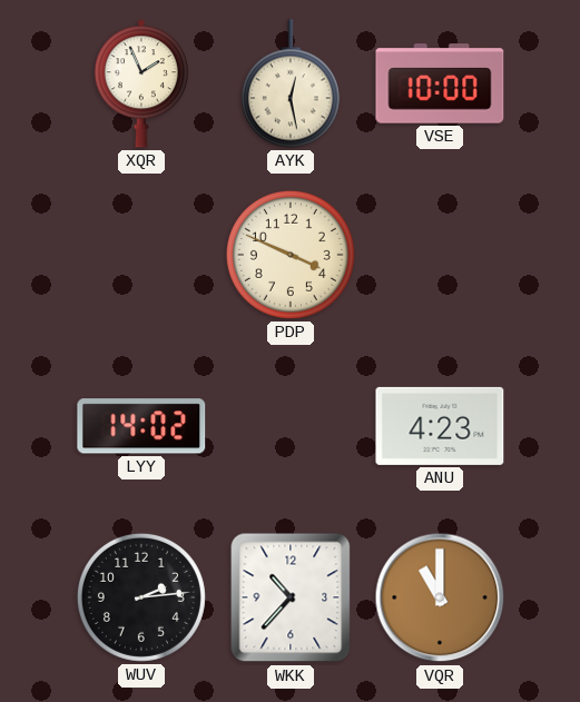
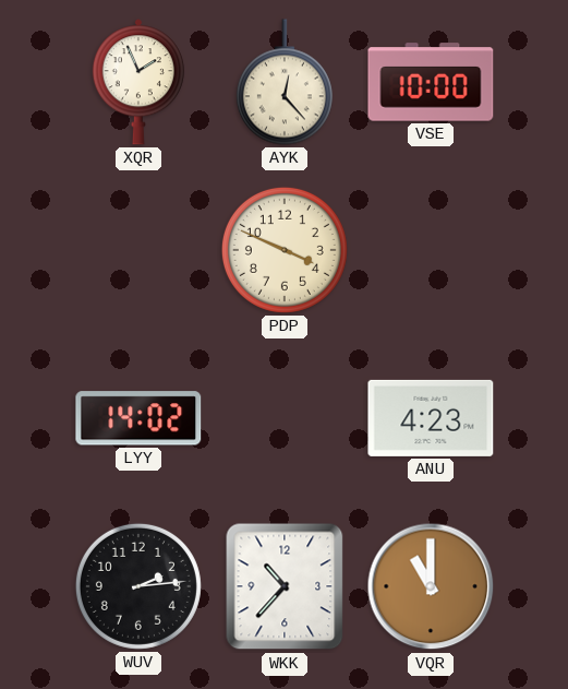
AYK: 12:28 -> 12:23 (285, 82)
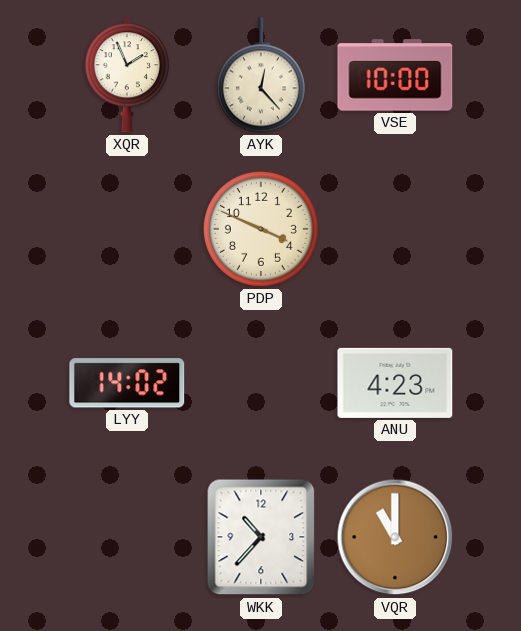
WUV: 2:14 -> none (138, 586)
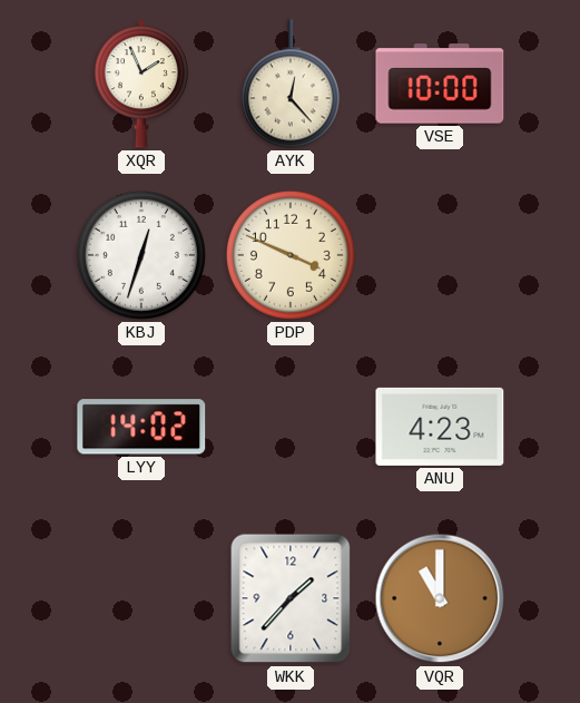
KBJ: none -> 12:33 (141, 255)
WKK: 10:37 -> 1:37 (291, 598)
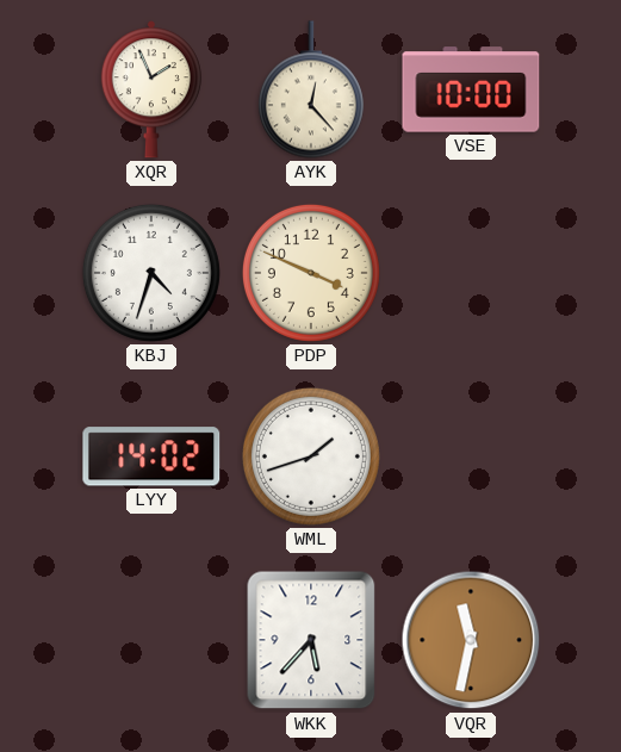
KBJ: 12:33 -> 4:33 (151, 273)
WML: none -> 1:42 (311, 456)
ANU: 4:23 -> none (440, 427)
WKK: 1:37 -> 5:37 (311, 640)
VQR: 11:00 -> 11:32 (471, 640)
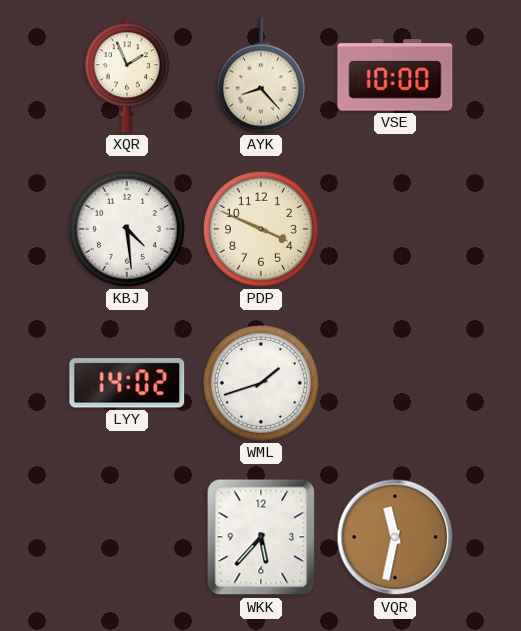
AYK: 12:23 -> 8:23 (261, 75)
KBJ: 4:33 -> 4:29 (127, 229)
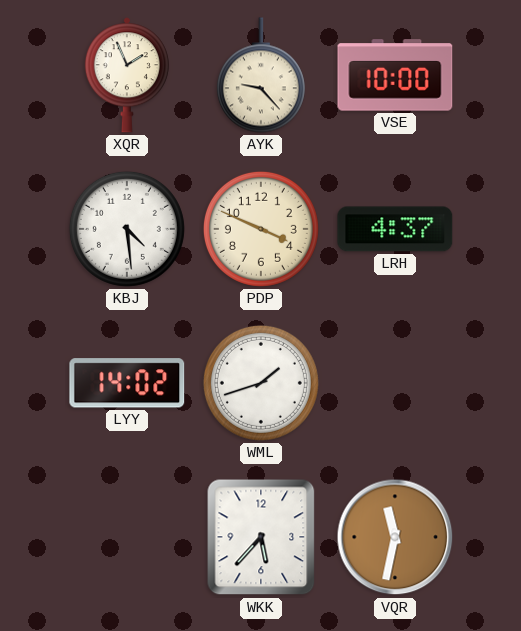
AYK: 8:23 -> 9:23 (261, 75)
LRH: none -> 4:37 (395, 229)
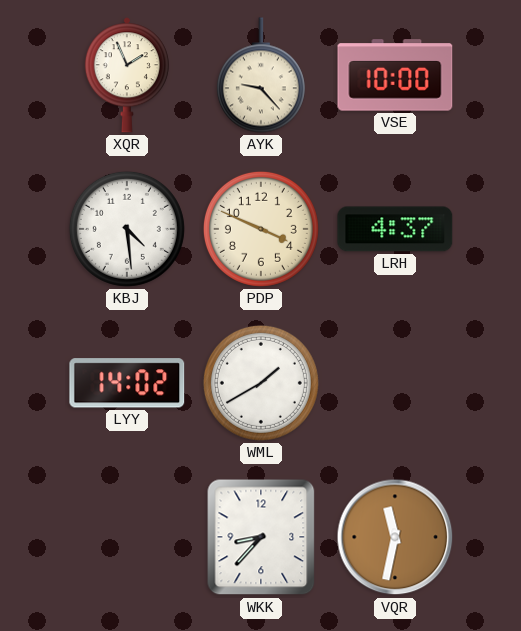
WML: 1:42 -> 1:40 (261, 383)
WKK: 5:37 -> 8:37 (261, 537)
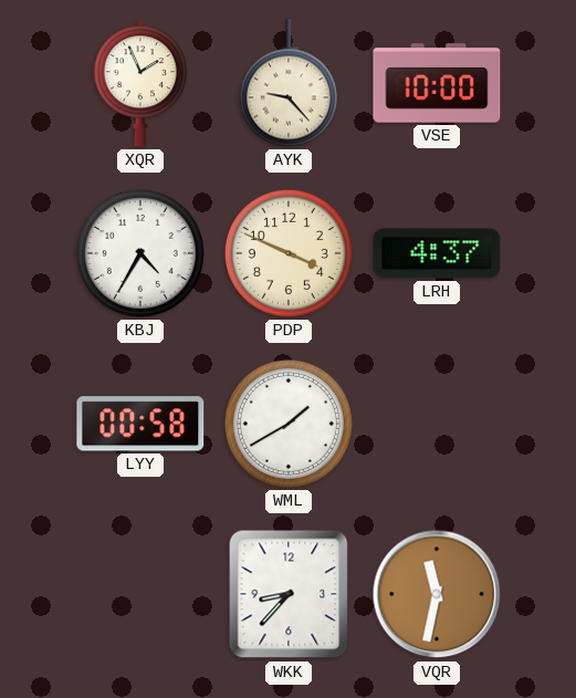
KBJ: 4:29 -> 4:35 (140, 253)
LYY: 14:02 -> 00:58 (140, 424)
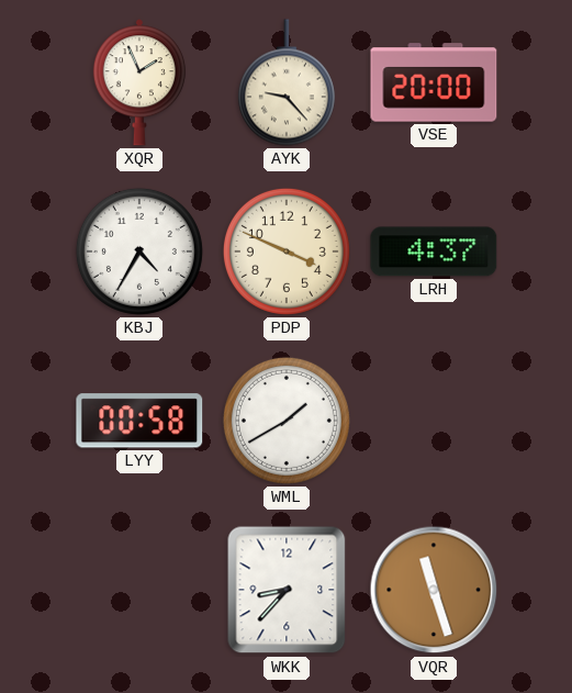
VSE: 10:00 -> 20:00 (434, 82)
VQR: 11:32 -> 11:27 (434, 590)
